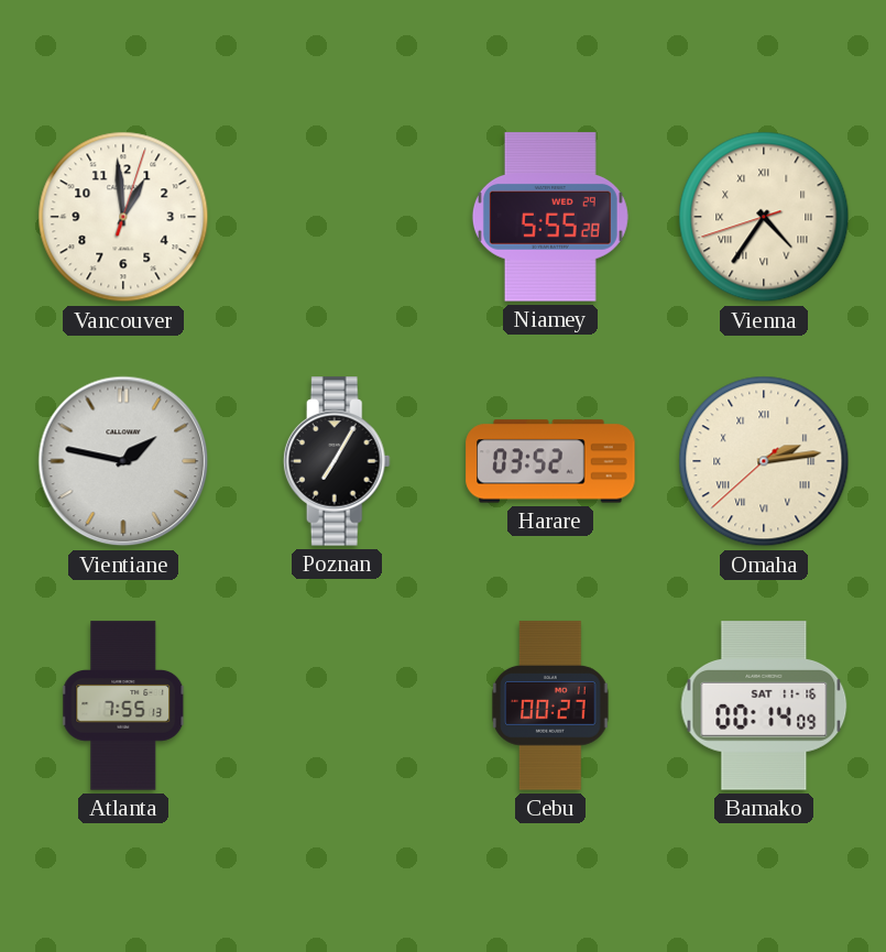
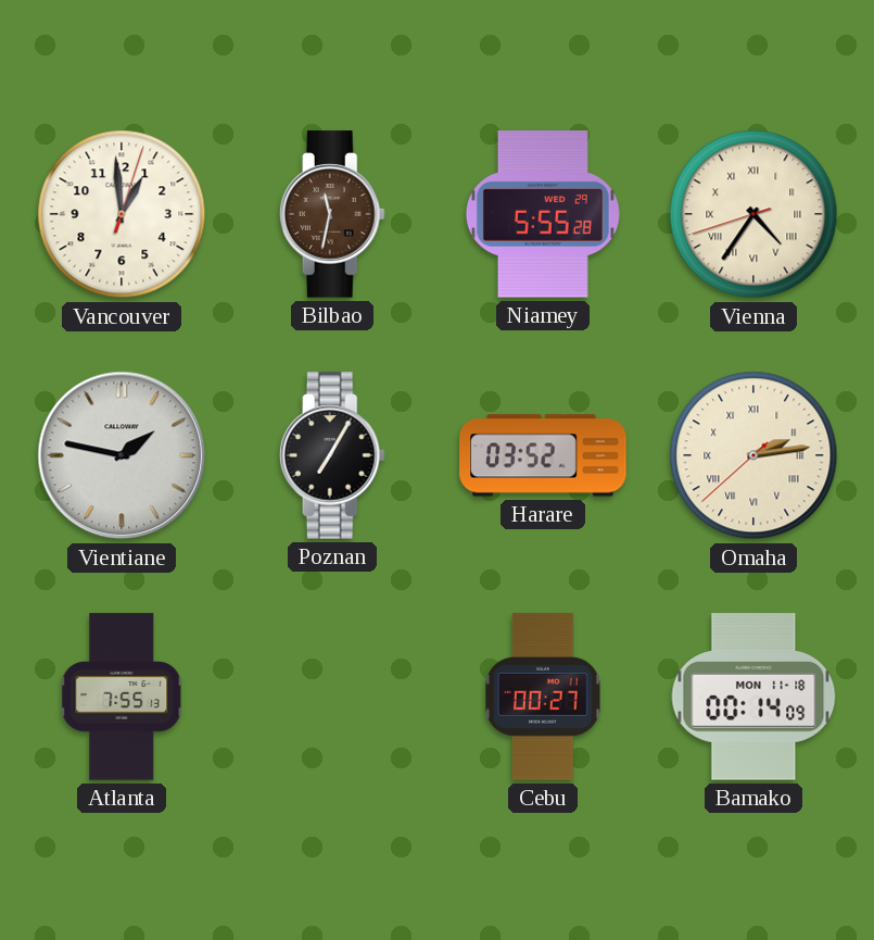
Bilbao: none -> 11:32 (332, 214)
Bamako date: SAT 11-16 -> MON 11-18 (753, 697)
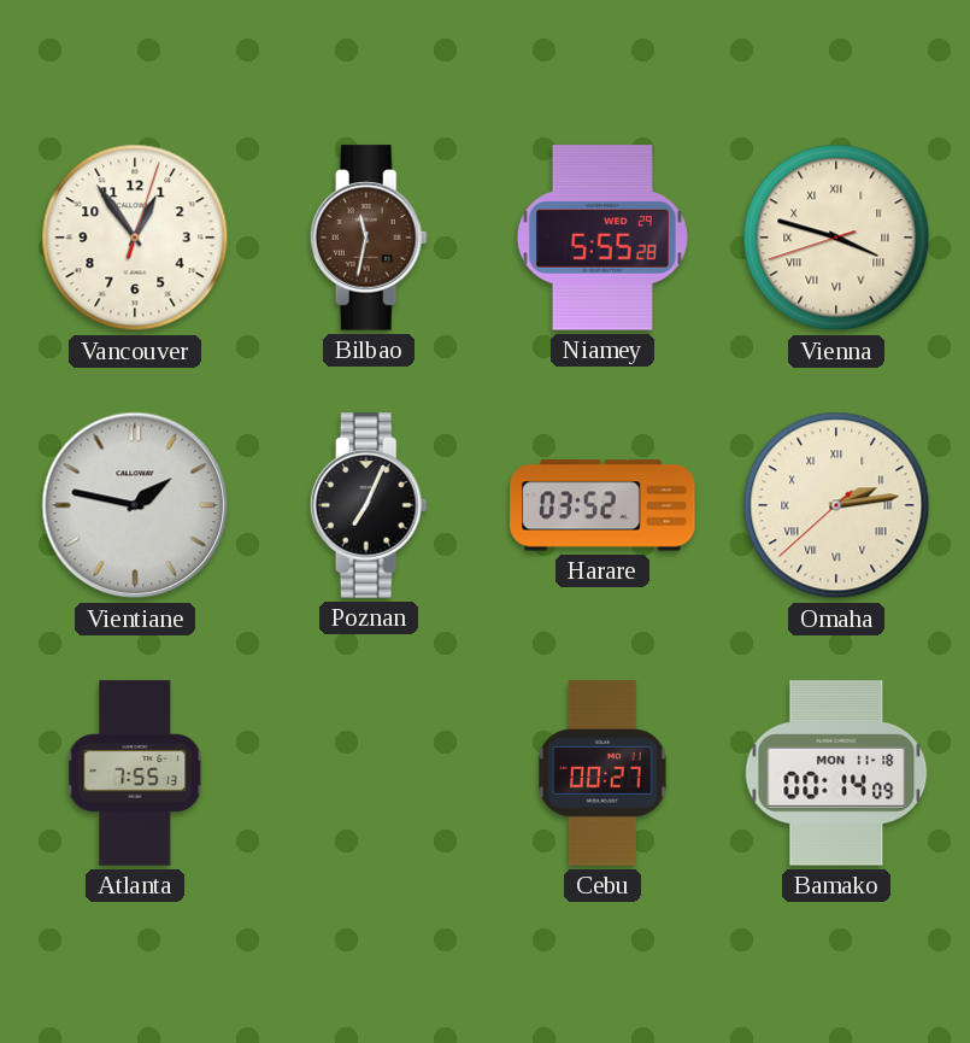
Vancouver: 12:59 -> 12:54 (135, 238)
Vienna: 4:35 -> 3:47 (836, 238)
Poznan: 7:05 -> 7:04 (369, 505)
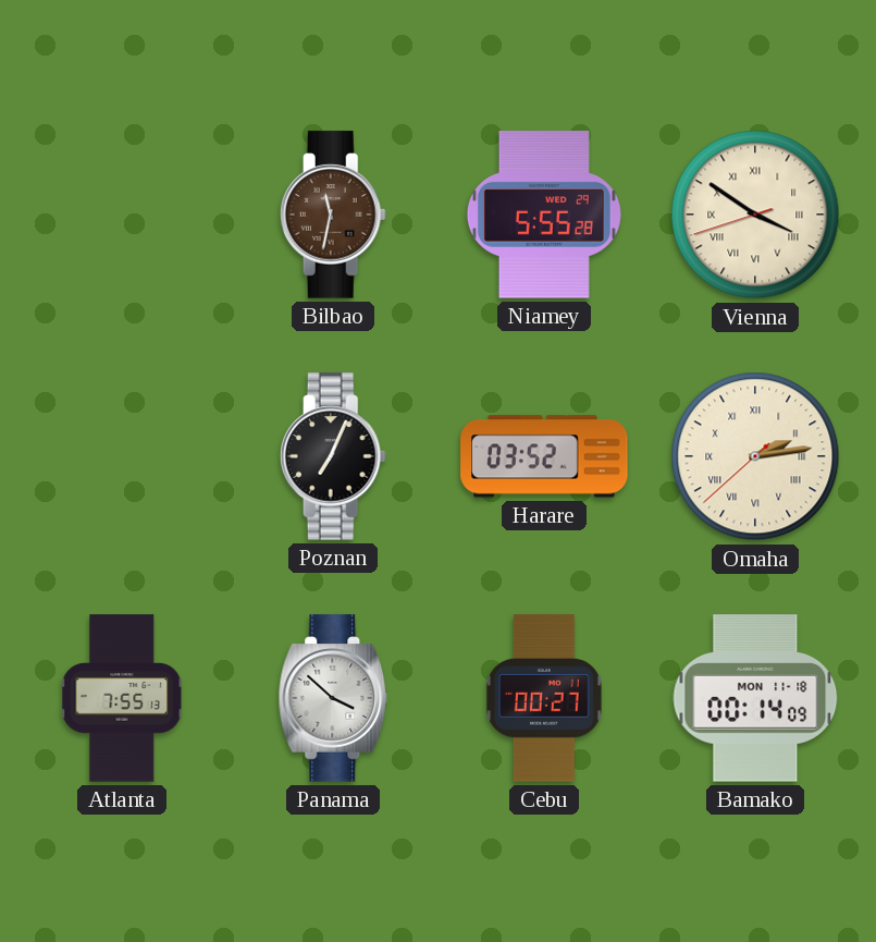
Vancouver: 12:54 -> none (135, 238)
Vienna: 3:47 -> 3:50 (755, 215)
Vientiane: 1:47 -> none (135, 505)
Panama: none -> 3:52 (333, 698)
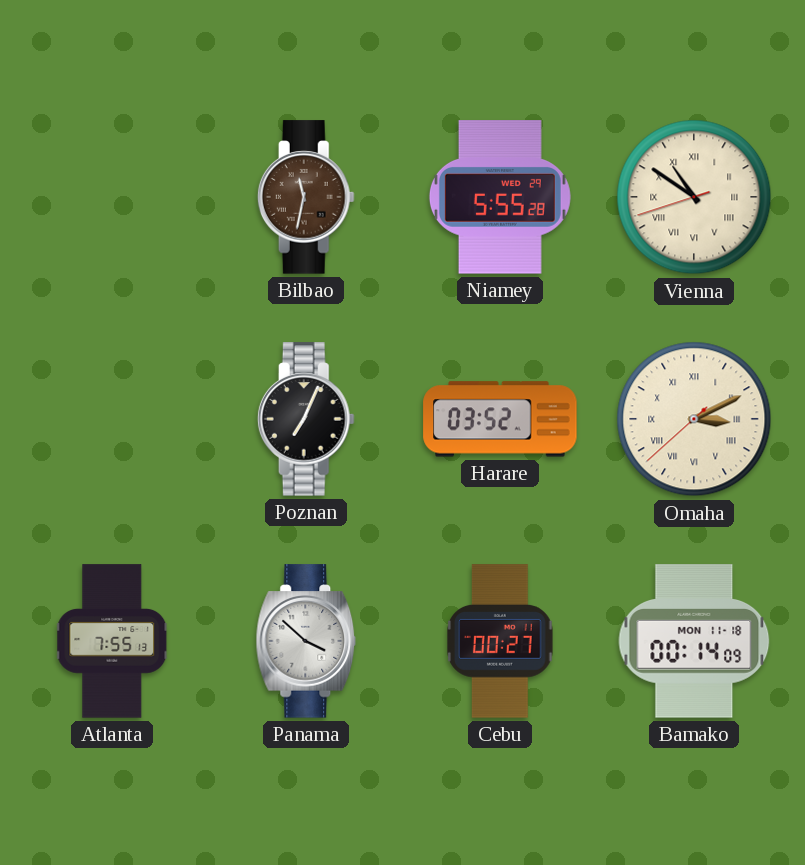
Vienna: 3:50 -> 10:50 (694, 197)
Omaha: 2:13 -> 3:10 (694, 419)
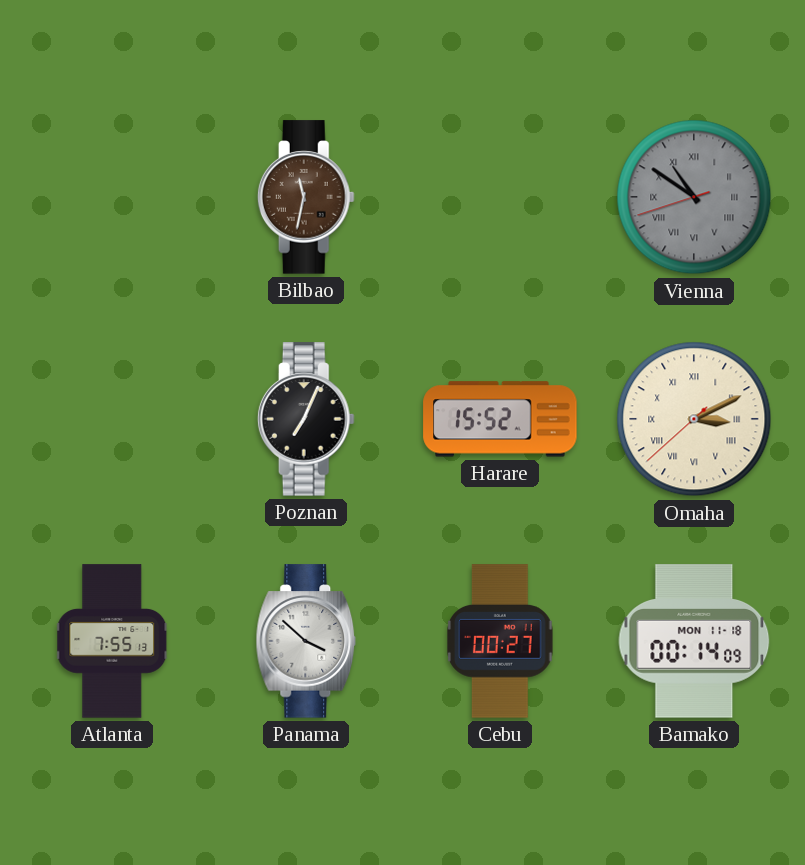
Niamey: 5:55 -> none (500, 197)
Vienna dial: cream -> grey (694, 197)
Harare: 03:52 -> 15:52 (500, 419)
